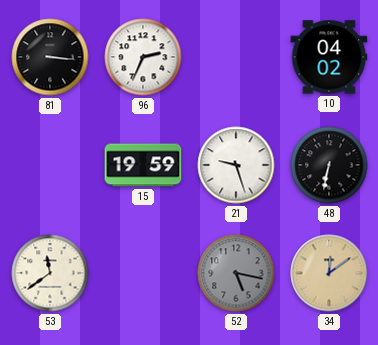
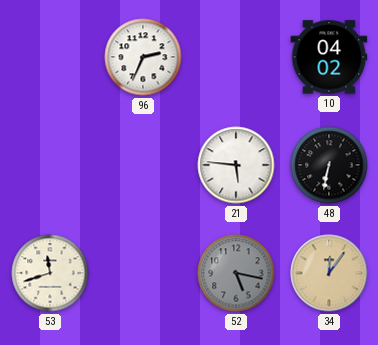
81: 3:16 -> none (50, 57)
15: 19:59 -> none (143, 165)
21: 9:27 -> 5:46 (236, 165)
53: 11:39 -> 11:42 (50, 273)
34: 12:09 -> 12:06 (329, 273)
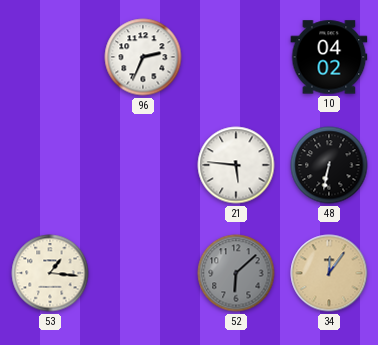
53: 11:42 -> 1:16 (50, 273)
52: 5:17 -> 6:08 (236, 273)
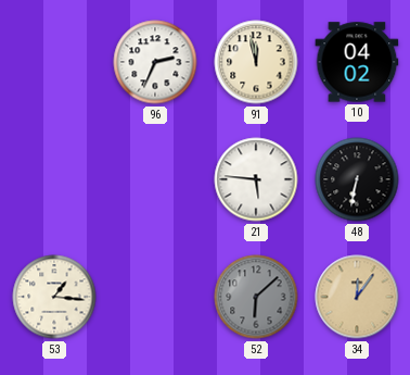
91: none -> 11:58 (256, 62)
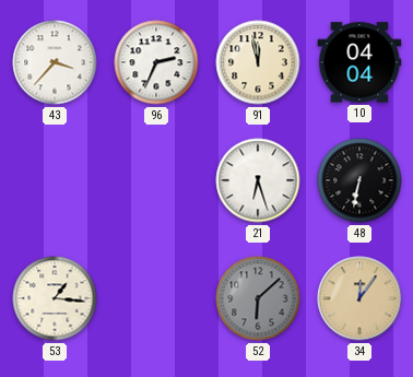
43: none -> 3:37 (55, 62)
10: 04:02 -> 04:04 (359, 62)
21: 5:46 -> 6:27 (258, 180)
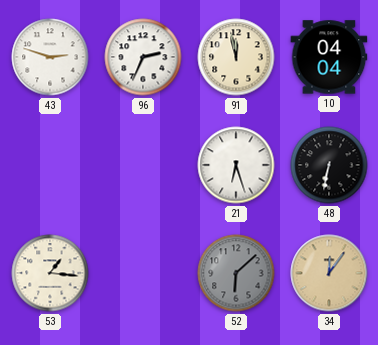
43: 3:37 -> 2:48 (50, 57)
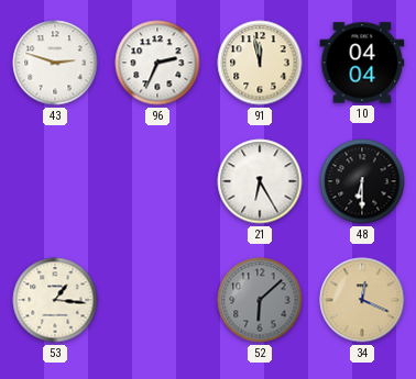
21: 6:27 -> 6:25 (260, 181)
48: 6:32 -> 6:30 (362, 181)
34: 12:06 -> 12:19 (362, 300)
